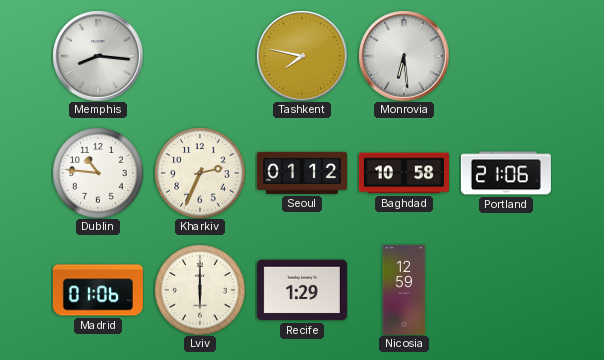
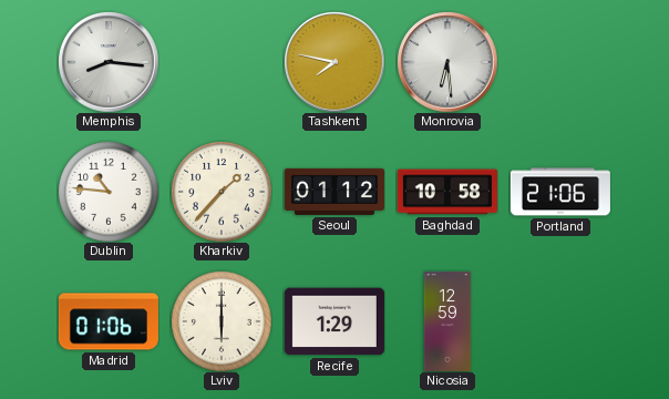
Kharkiv: 2:34 -> 1:37 (222, 192)
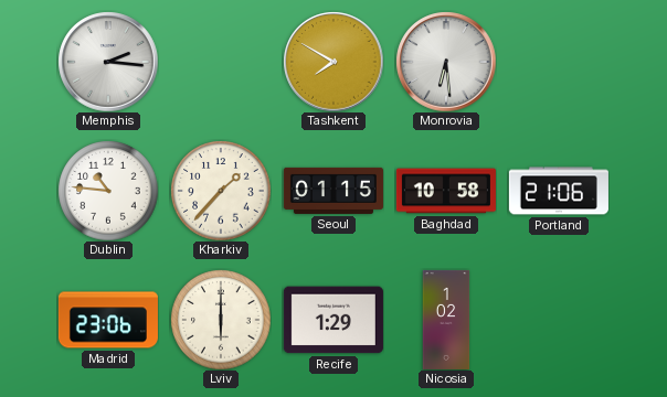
Memphis: 8:16 -> 2:16 (108, 62)
Tashkent: 7:47 -> 7:50 (333, 62)
Seoul: 01:12 -> 01:15 (333, 191)
Madrid: 01:06 -> 23:06 (108, 320)
Nicosia: 12:59 -> 1:02 (446, 320)
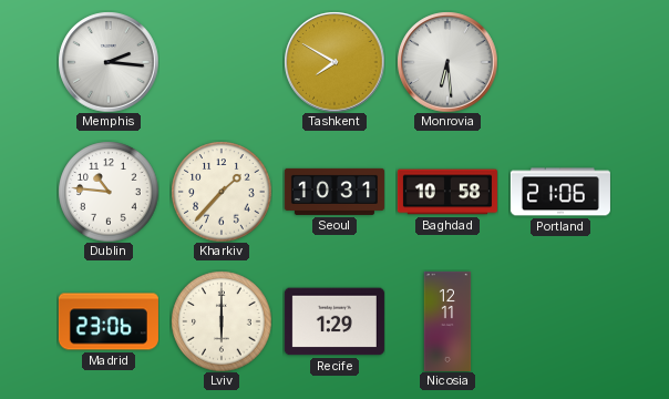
Seoul: 01:15 -> 10:31 (334, 192)
Nicosia: 1:02 -> 12:11 (447, 321)
